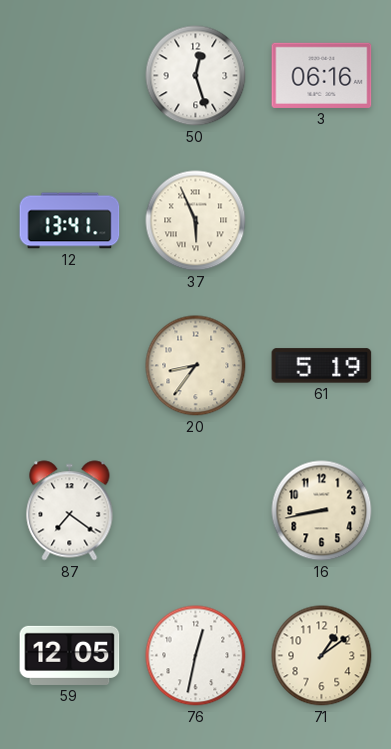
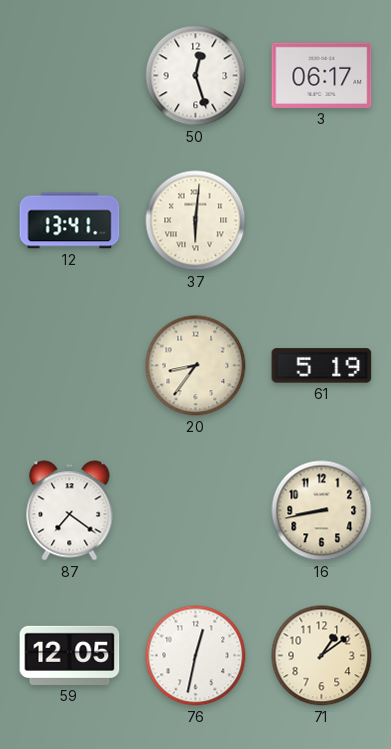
3: 06:16 -> 06:17 (322, 75)
37: 5:56 -> 6:01 (196, 221)
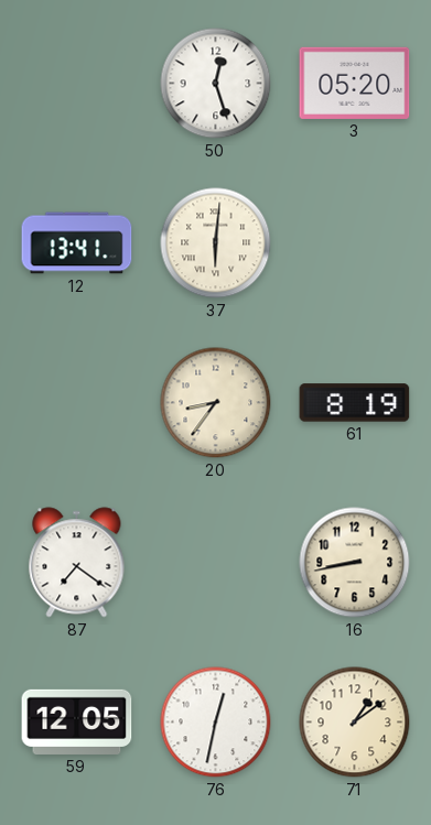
3: 06:17 -> 05:20 (355, 83)
61: 5:19 -> 8:19 (355, 403)
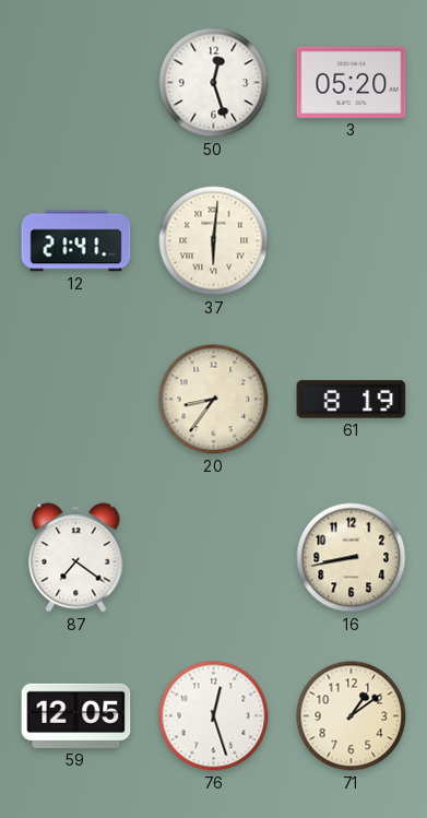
12: 13:41 -> 21:41 (76, 241)
76: 12:32 -> 12:27 (214, 716)
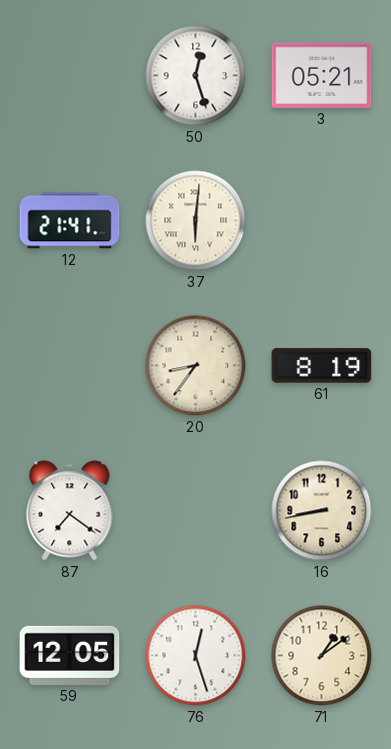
3: 05:20 -> 05:21 (322, 75)
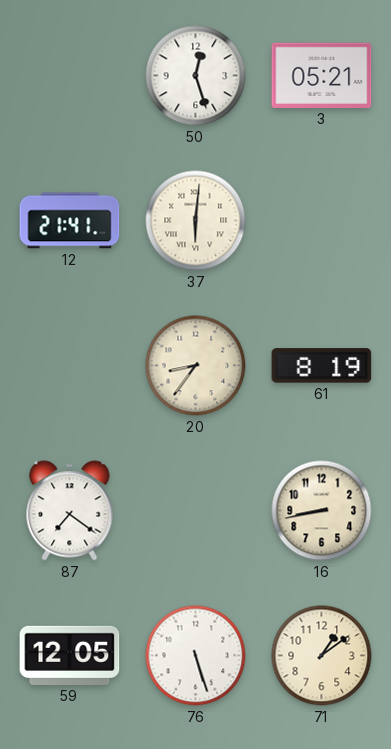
76: 12:27 -> 5:27 (196, 656)
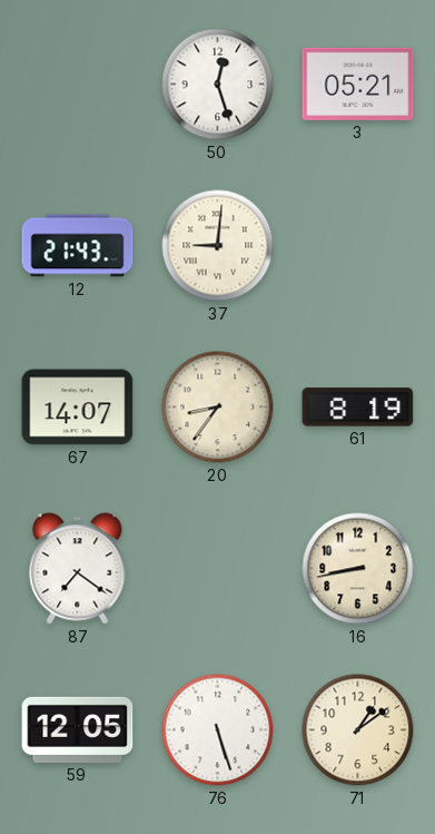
12: 21:41 -> 21:43 (78, 246)
37: 6:01 -> 9:01 (218, 246)
67: none -> 14:07 (78, 408)
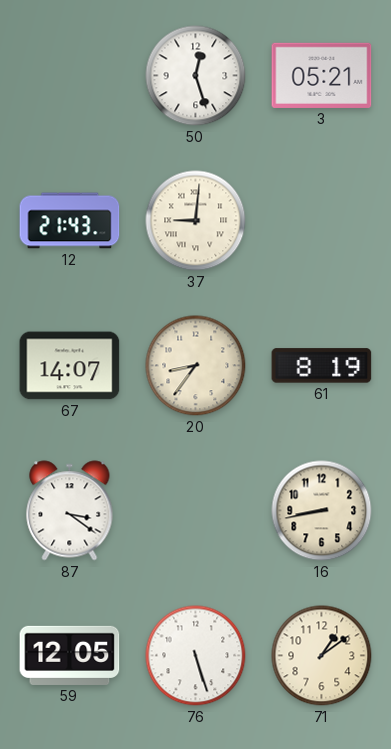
87: 7:21 -> 3:21 (70, 511)
